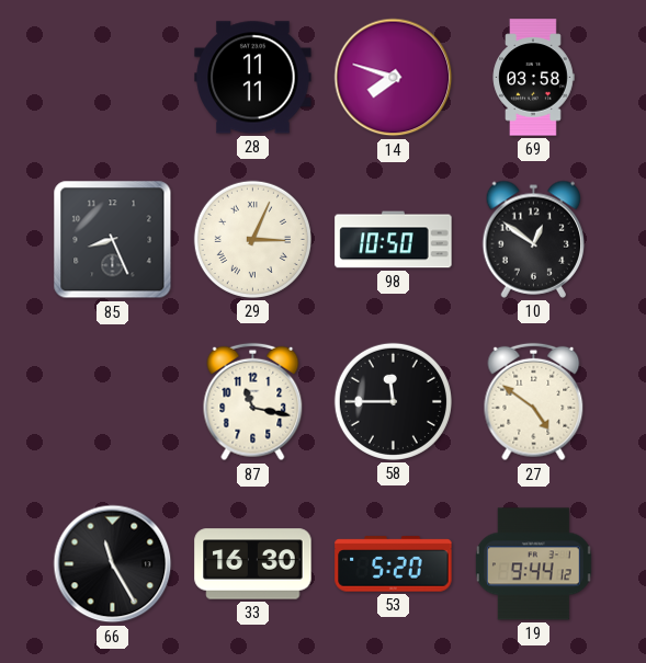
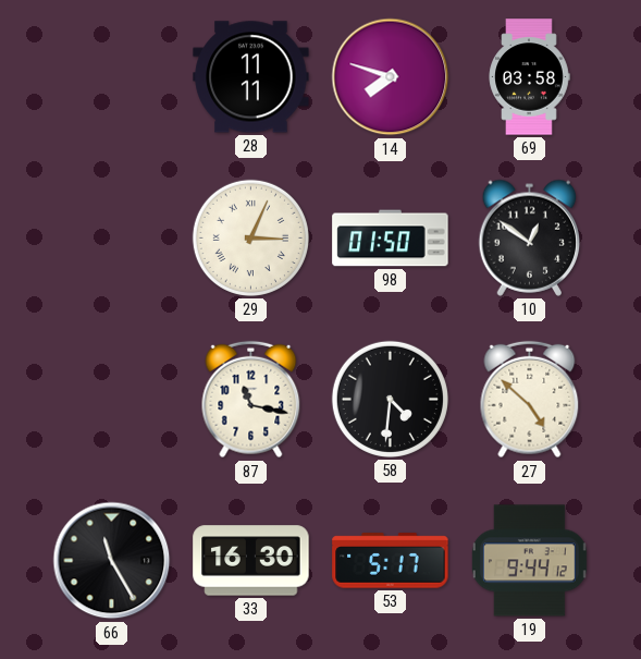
85: 8:26 -> none (113, 240)
98: 10:50 -> 01:50 (391, 239)
58: 11:45 -> 4:31 (390, 399)
27: 4:51 -> 4:52 (530, 400)
53: 5:20 -> 5:17 (391, 561)
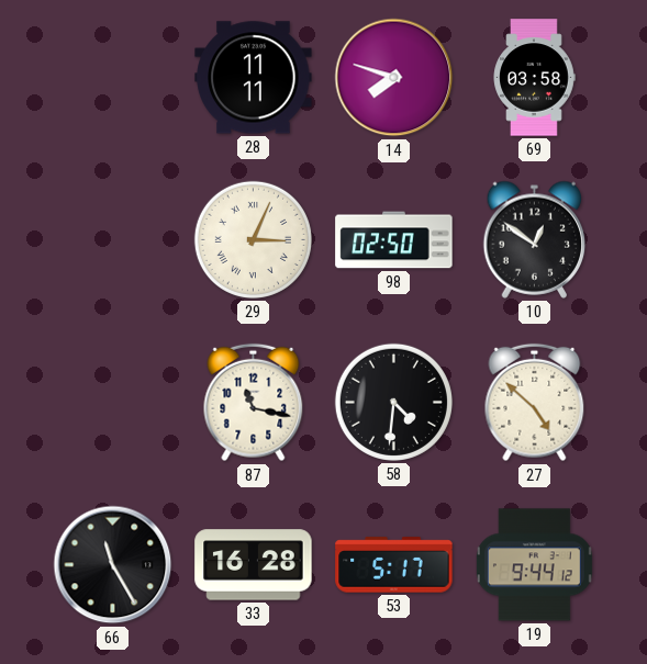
98: 01:50 -> 02:50 (394, 240)
33: 16:30 -> 16:28 (254, 565)
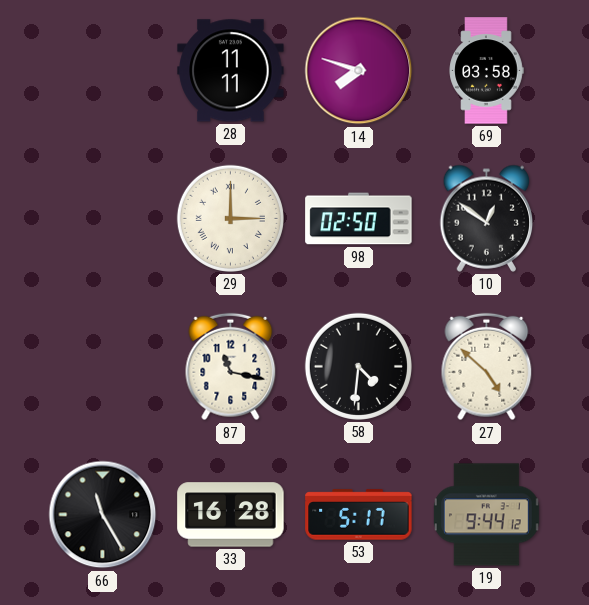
29: 3:04 -> 3:00 (230, 218)
